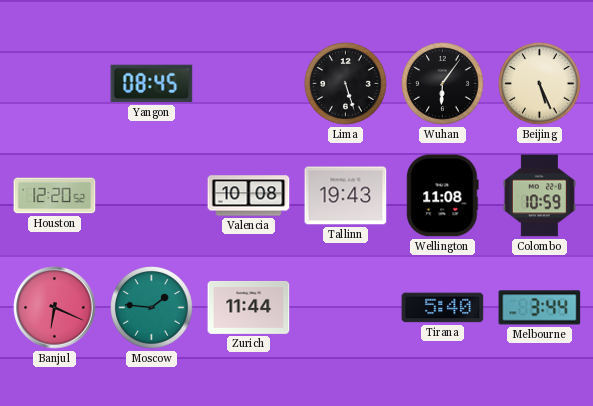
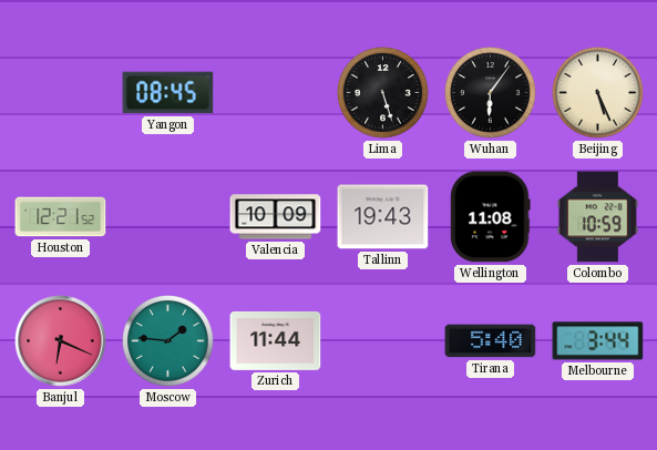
Houston: 12:20 -> 12:21 (61, 217)
Valencia: 10:08 -> 10:09 (276, 217)
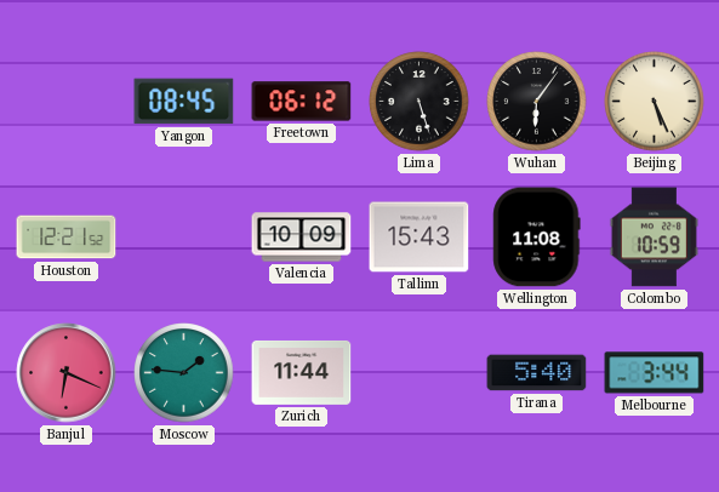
Freetown: none -> 06:12 (302, 102)
Tallinn: 19:43 -> 15:43 (420, 238)
